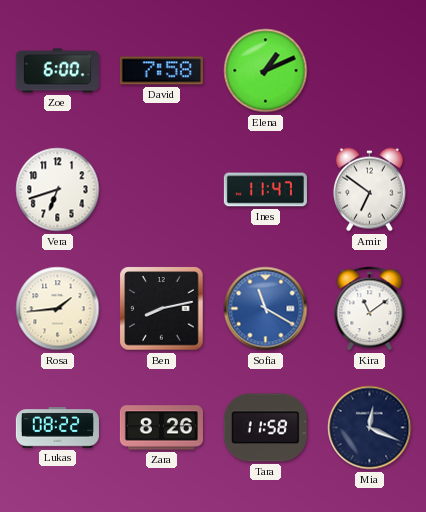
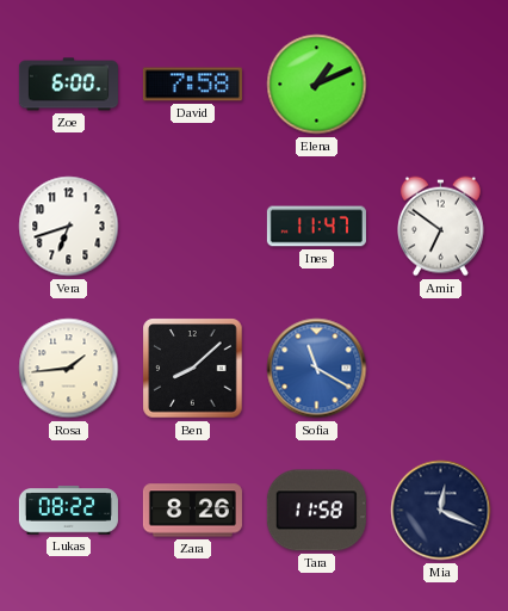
Ben: 8:13 -> 8:08 (193, 369)
Kira: 11:09 -> none (370, 309)
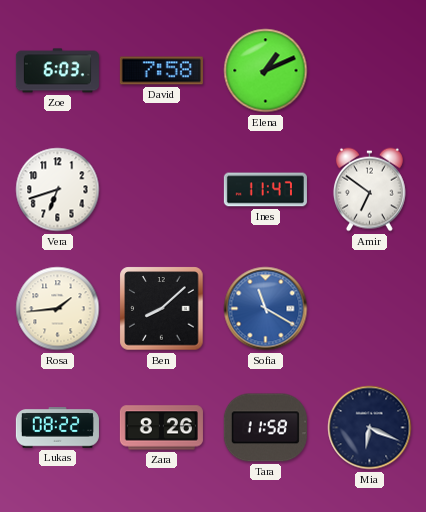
Zoe: 6:00 -> 6:03 (57, 71)
Mia: 12:19 -> 6:19 (370, 428)
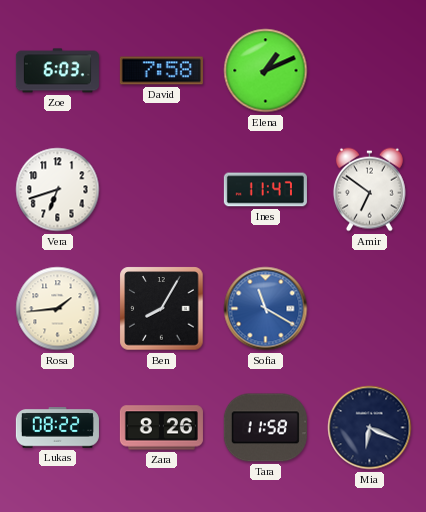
Ben: 8:08 -> 8:05 (162, 309)
